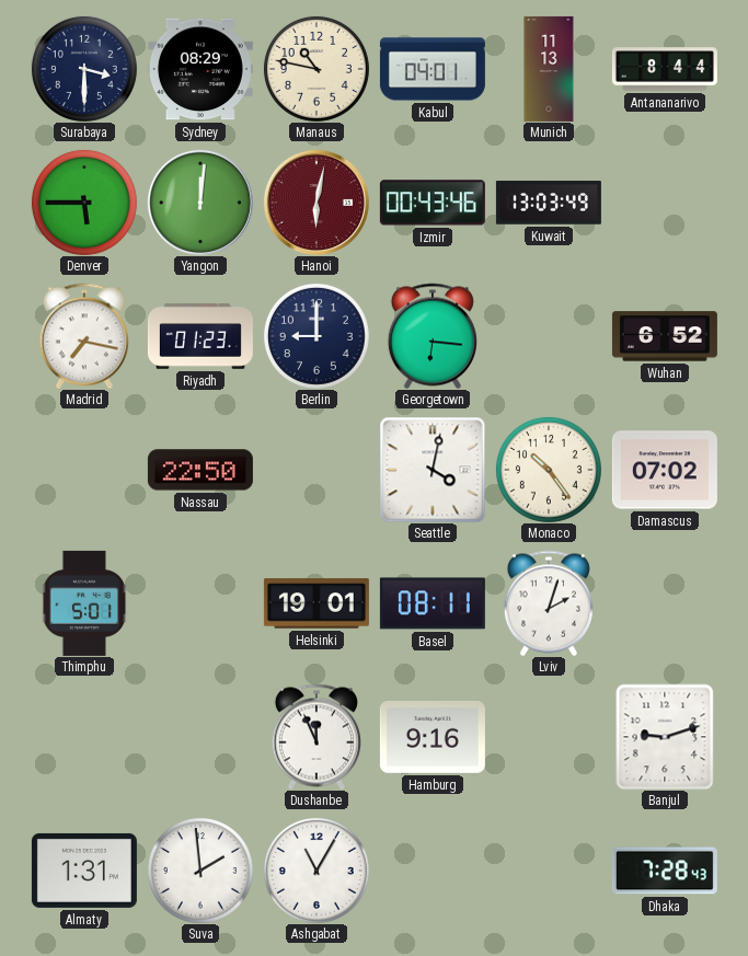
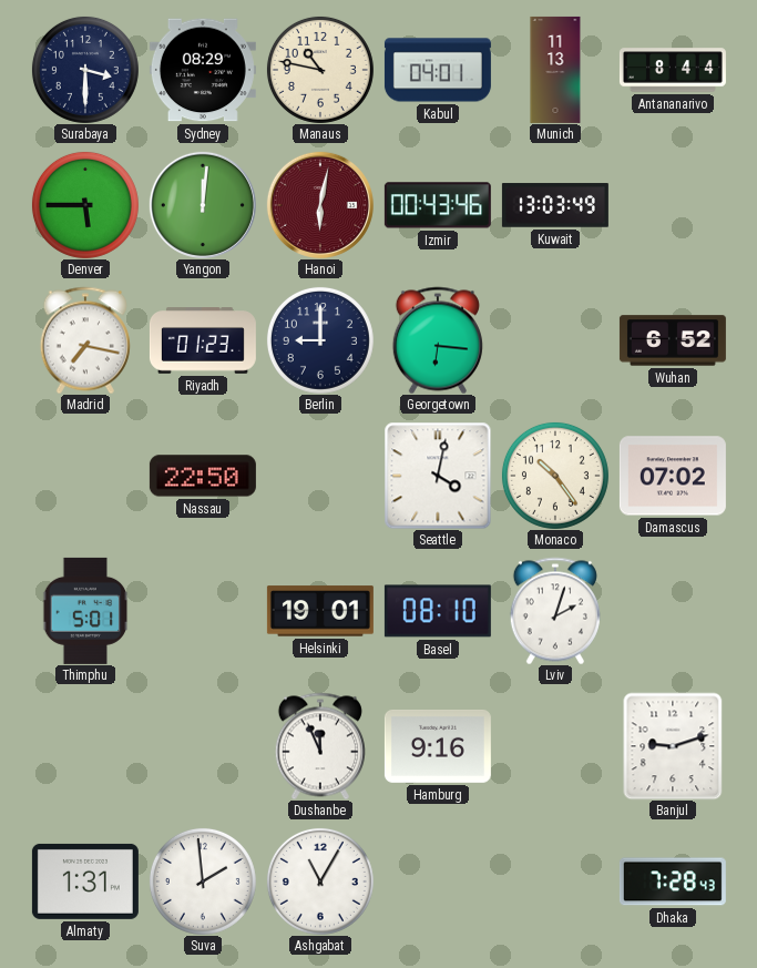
Basel: 08:11 -> 08:10 (438, 611)
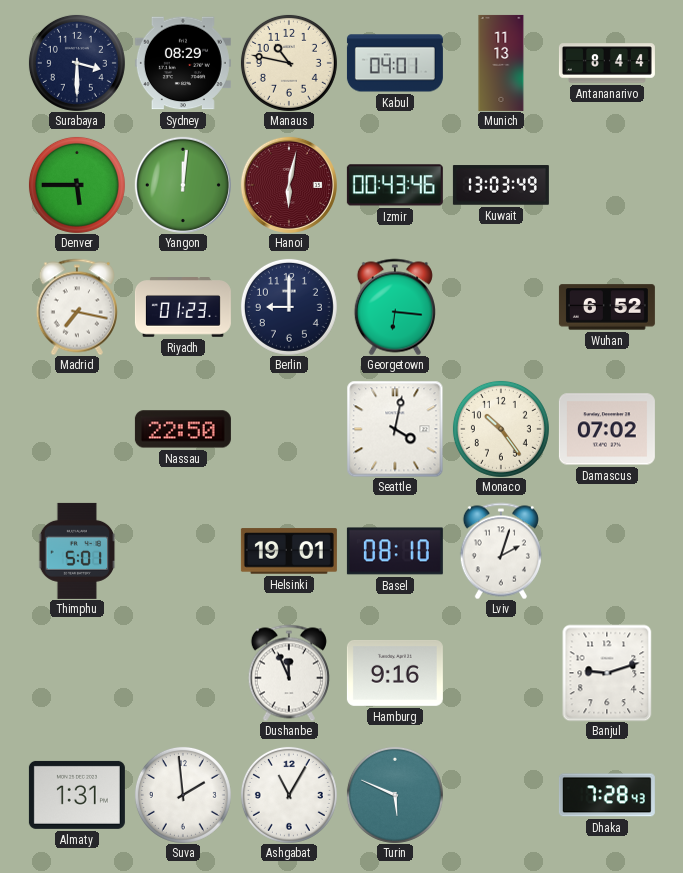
Turin: none -> 5:49 (395, 795)
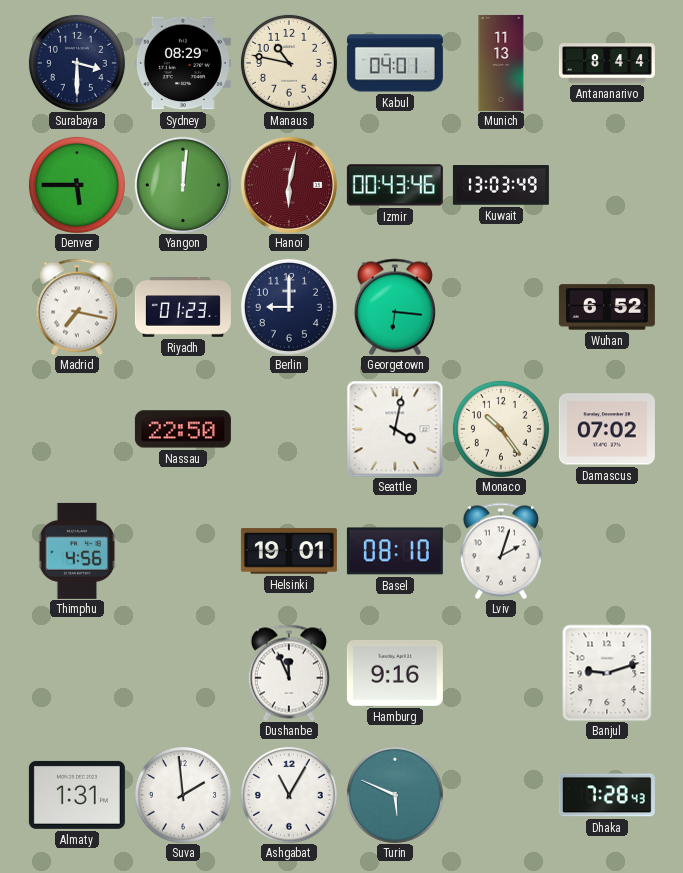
Thimphu: 5:01 -> 4:56 (77, 551)
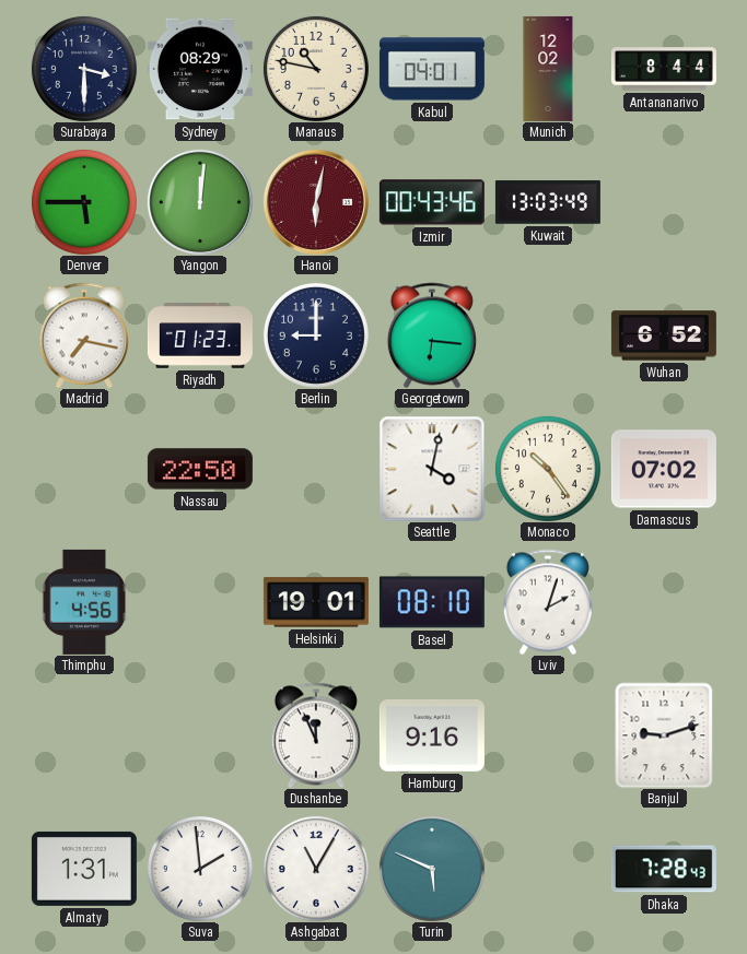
Munich: 11:13 -> 12:02 (548, 69)
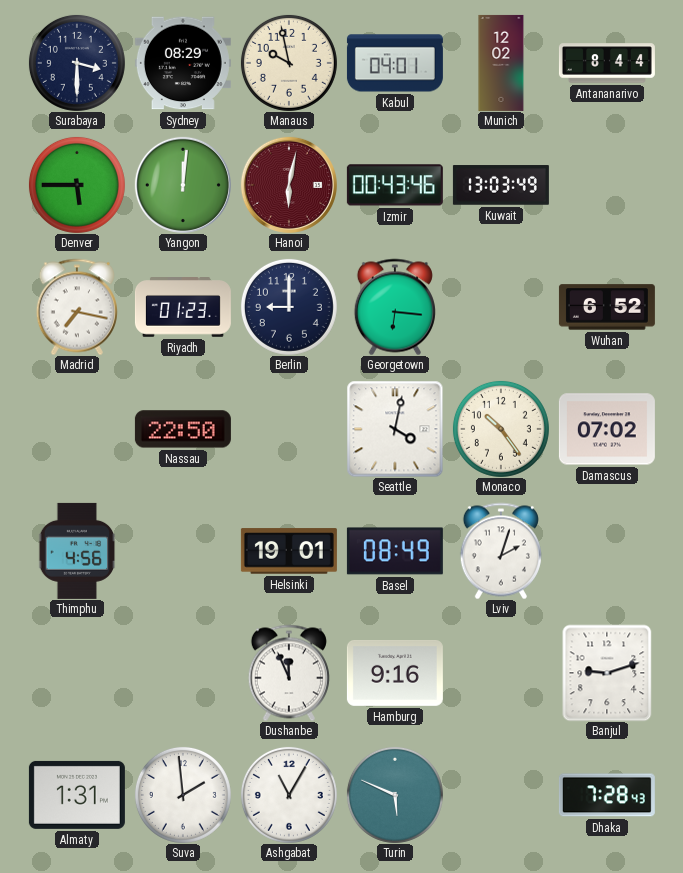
Manaus: 10:47 -> 9:58 (289, 63)
Basel: 08:10 -> 08:49 (395, 551)
